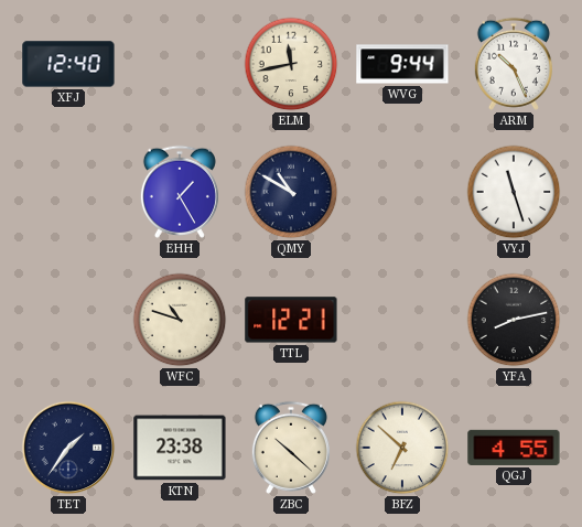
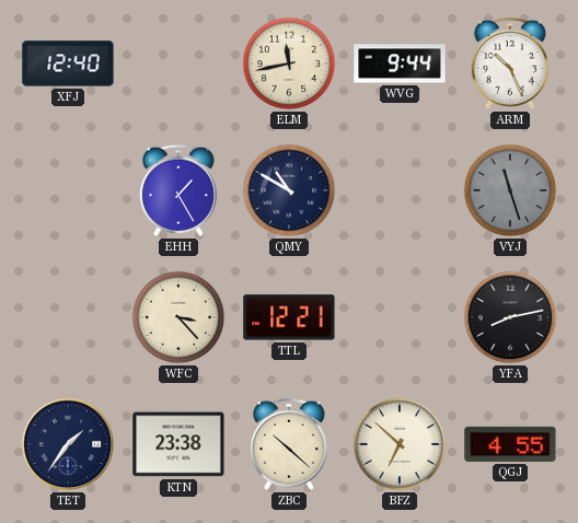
VYJ dial: white -> grey (510, 190)
WFC: 10:48 -> 3:23 (178, 317)
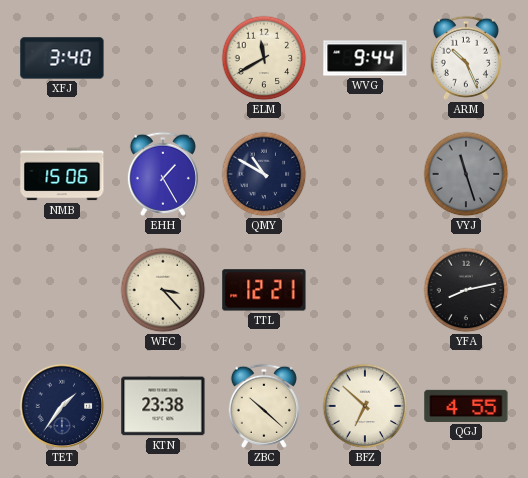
XFJ: 12:40 -> 3:40 (62, 58)
ELM: 11:43 -> 11:40 (264, 58)
NMB: none -> 15:06 (62, 174)
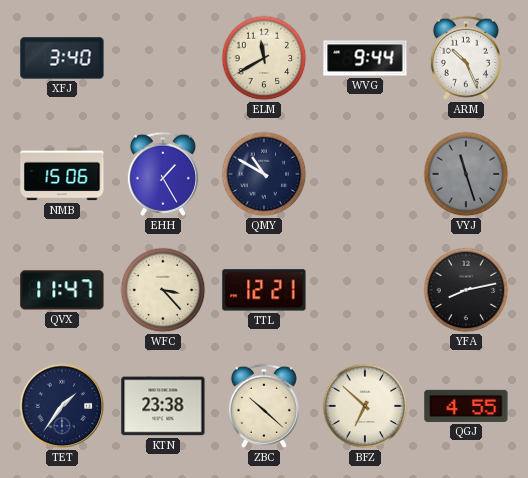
QVX: none -> 11:47 (62, 290)
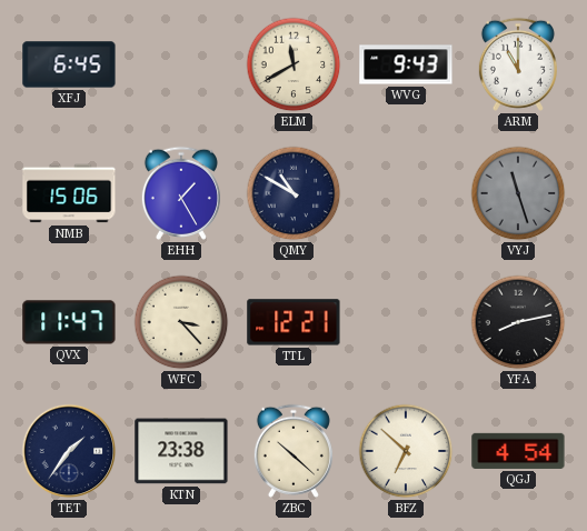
XFJ: 3:40 -> 6:45 (69, 64)
WVG: 9:44 -> 9:43 (406, 64)
ARM: 10:26 -> 11:00 (518, 64)
QGJ: 4:55 -> 4:54 (518, 451)
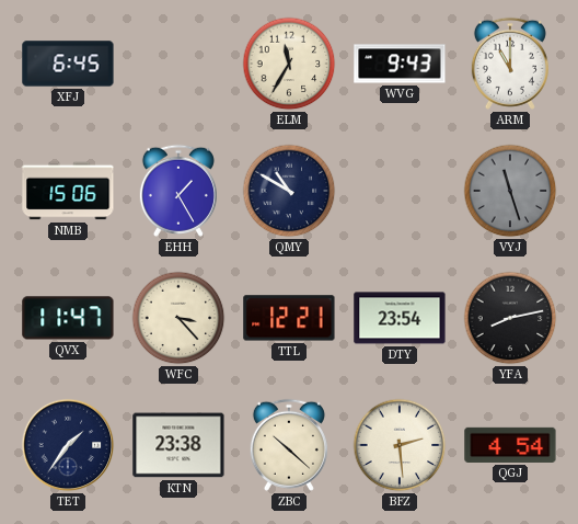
ELM: 11:40 -> 11:35 (289, 64)
DTY: none -> 23:54 (400, 318)
BFZ: 6:52 -> 2:29 (400, 445)
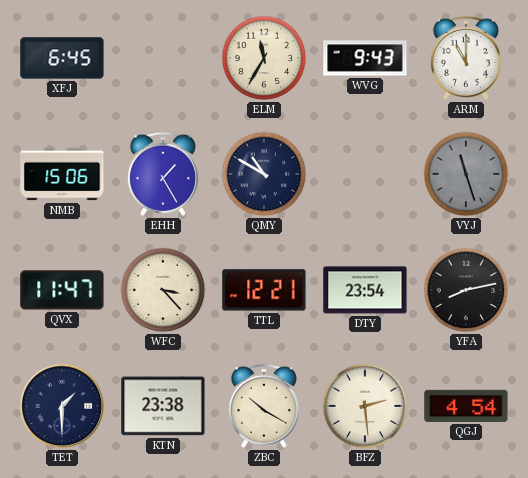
TET: 1:36 -> 1:30 (62, 406)
ZBC: 10:22 -> 10:20 (264, 406)
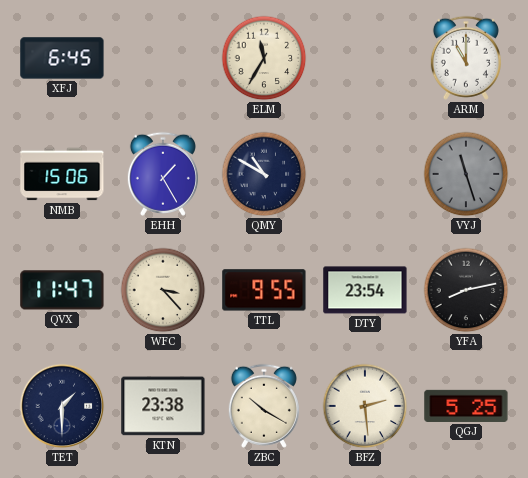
WVG: 9:43 -> none (365, 58)
TTL: 12:21 -> 9:55 (264, 290)
QGJ: 4:54 -> 5:25 (466, 406)
